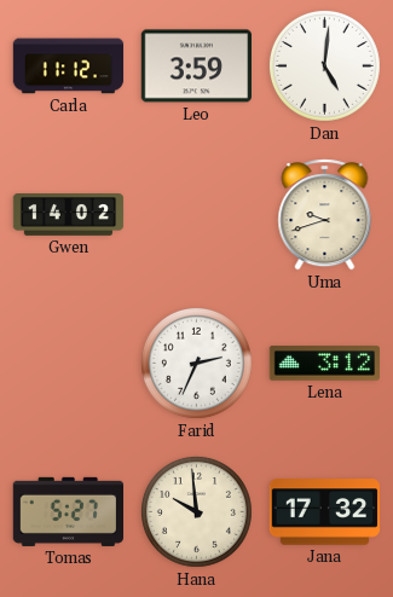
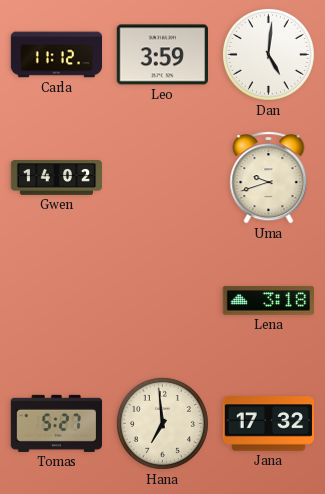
Farid: 2:34 -> none (196, 363)
Lena: 3:12 -> 3:18 (268, 301)
Hana: 9:59 -> 6:59 (162, 423)
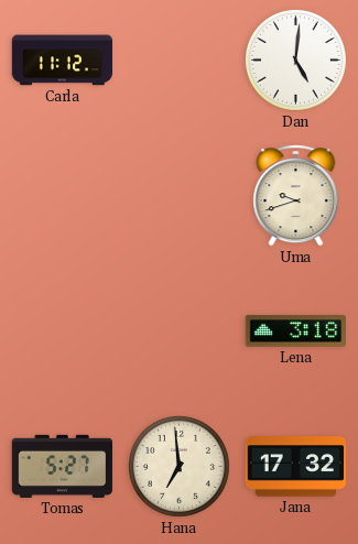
Leo: 3:59 -> none (162, 55)
Gwen: 14:02 -> none (57, 178)
